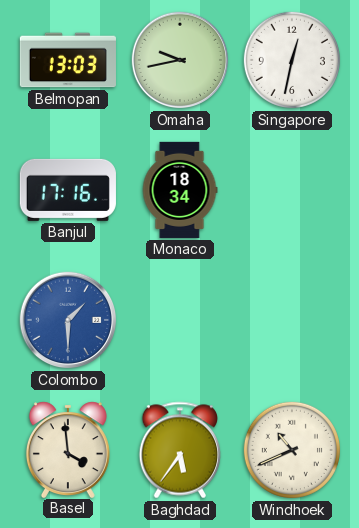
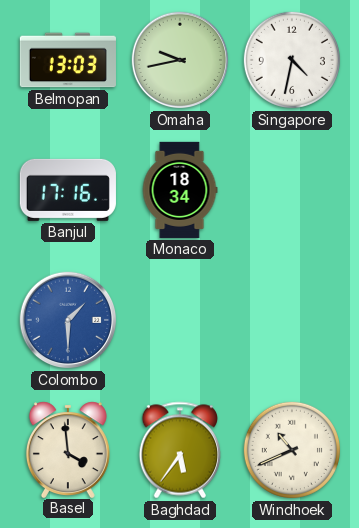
Singapore: 12:32 -> 4:32 (292, 60)
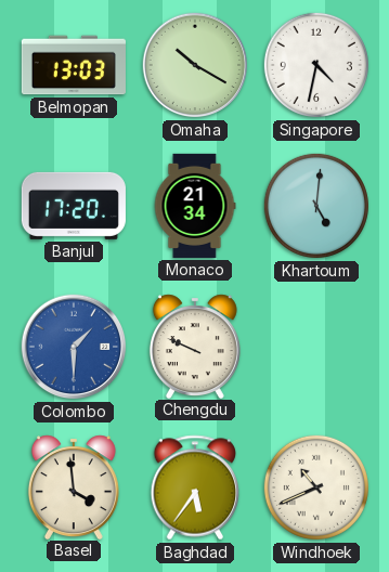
Omaha: 9:43 -> 10:20 (195, 65)
Banjul: 17:16 -> 17:20 (74, 206)
Monaco: 18:34 -> 21:34 (195, 206)
Khartoum: none -> 5:01 (316, 206)
Chengdu: none -> 9:49 (195, 346)
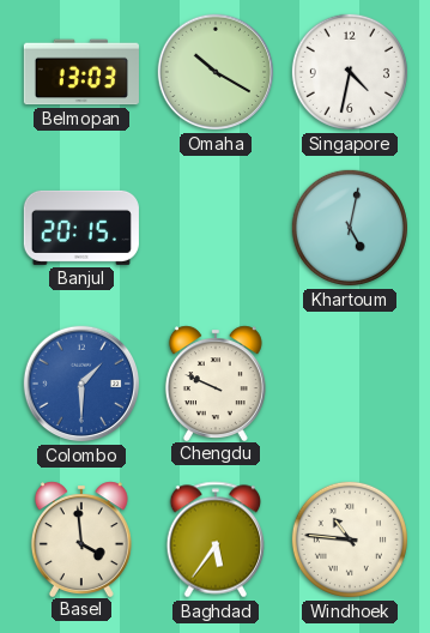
Banjul: 17:20 -> 20:15 (81, 228)
Monaco: 21:34 -> none (195, 206)
Khartoum: 5:01 -> 5:02 (350, 228)
Windhoek: 10:41 -> 10:46 (350, 539)
